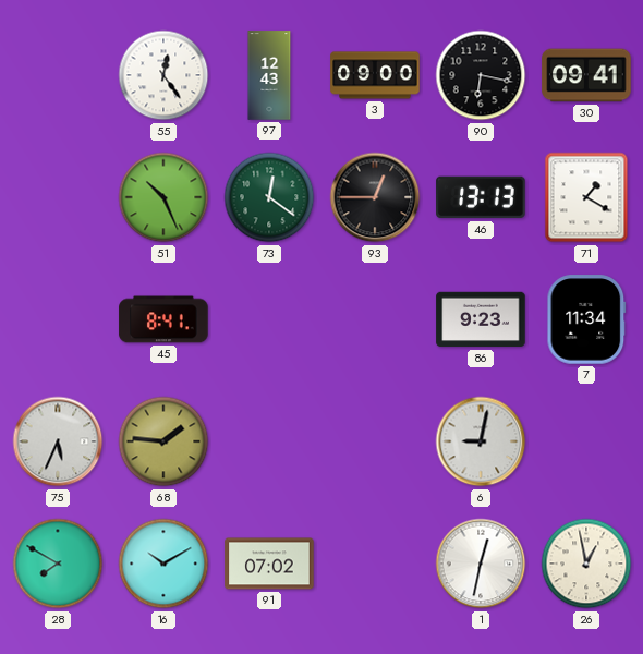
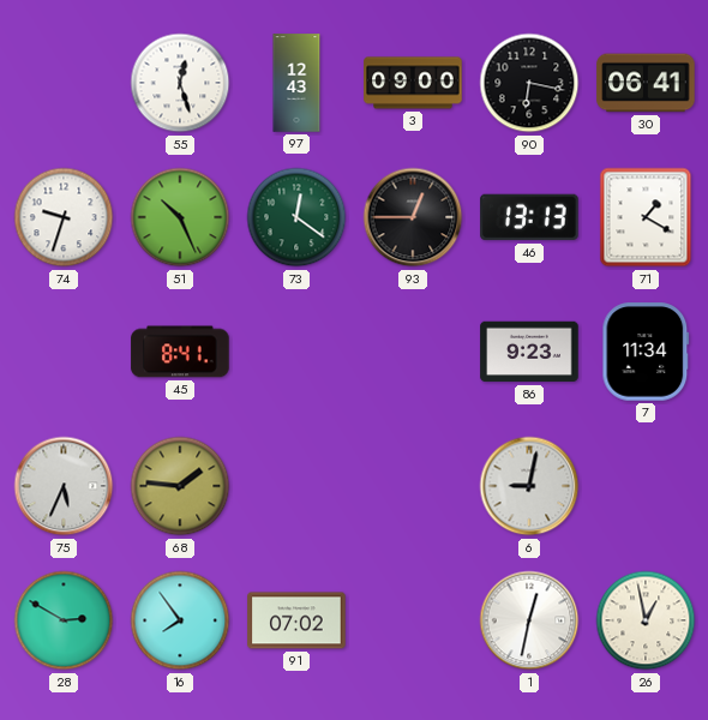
55: 12:24 -> 12:27 (180, 83)
30: 09:41 -> 06:41 (646, 83)
74: none -> 9:33 (64, 217)
28: 7:50 -> 2:50 (64, 620)
16: 10:10 -> 7:54 (180, 620)
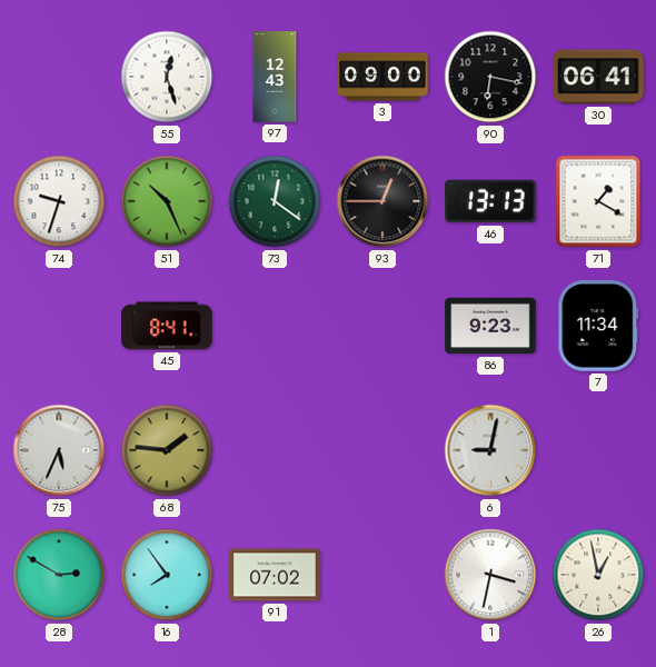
1: 12:32 -> 3:32 (490, 575)
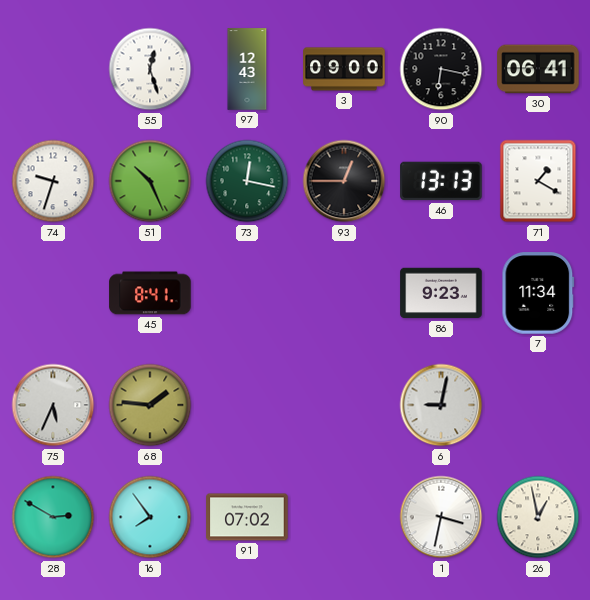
73: 12:21 -> 12:17 (247, 181)
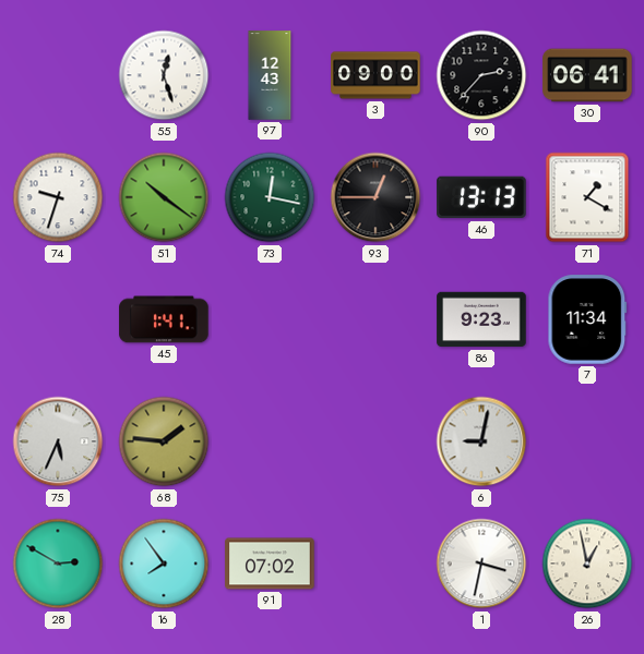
90: 6:17 -> 2:37 (481, 75)
51: 10:26 -> 10:21 (164, 197)
45: 8:41 -> 1:41 (164, 319)
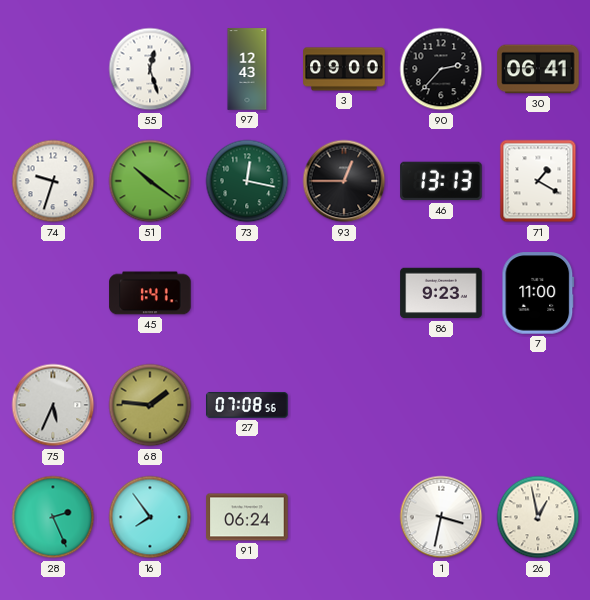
7: 11:34 -> 11:00 (538, 293)
27: none -> 07:08 (247, 405)
6: 9:02 -> none (481, 441)
28: 2:50 -> 2:26 (53, 517)
91: 07:02 -> 06:24 (247, 517)
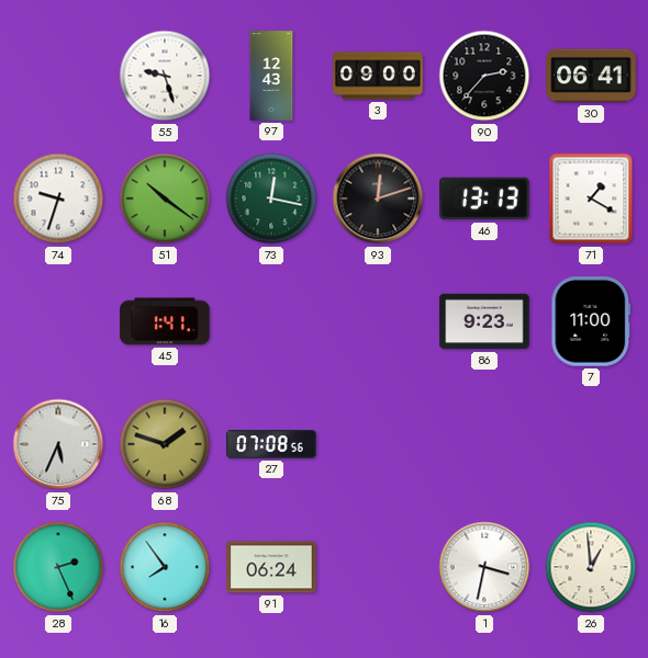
55: 12:27 -> 9:27 (165, 76)
93: 12:45 -> 12:12 (378, 198)
68: 1:46 -> 1:48 (165, 444)
26: 12:58 -> 12:59 (591, 567)
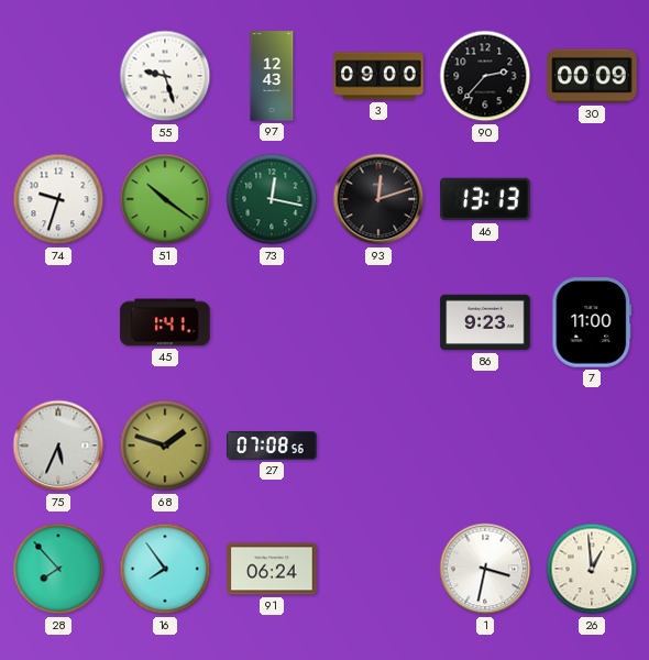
30: 06:41 -> 00:09 (592, 76)
71: 1:20 -> none (591, 198)
28: 2:26 -> 7:53 (58, 569)
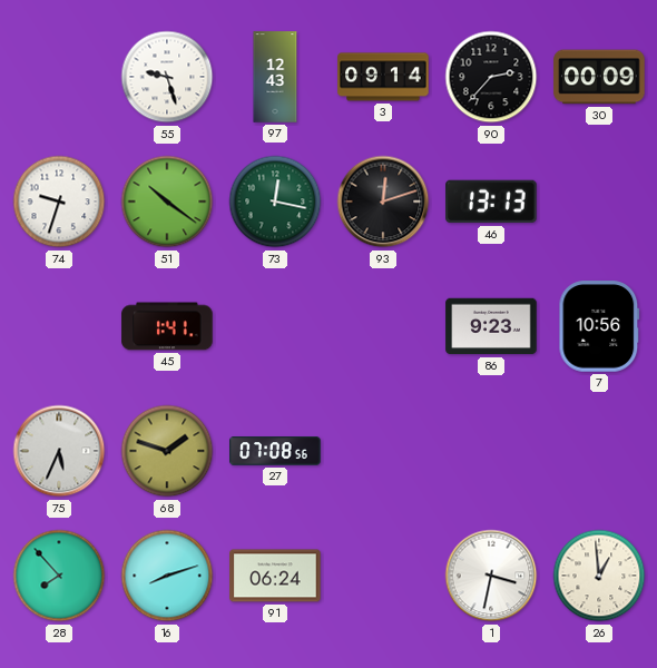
3: 09:00 -> 09:14 (383, 77)
7: 11:00 -> 10:56 (599, 326)
16: 7:54 -> 8:12 (167, 576)
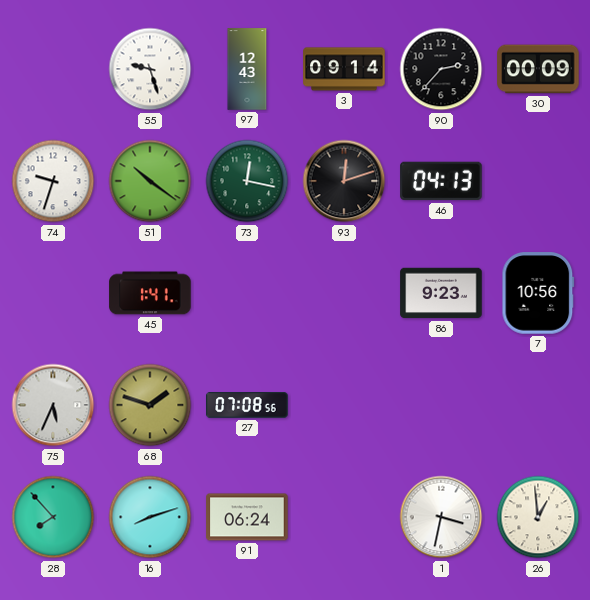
46: 13:13 -> 04:13 (441, 181)
